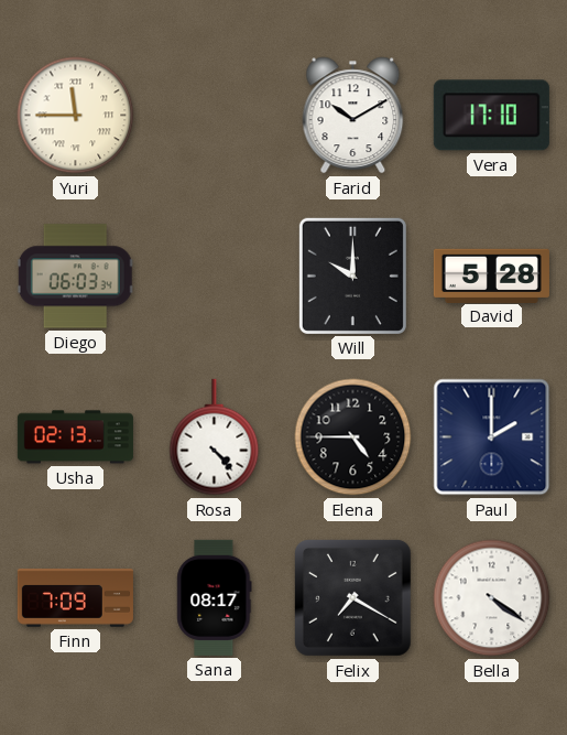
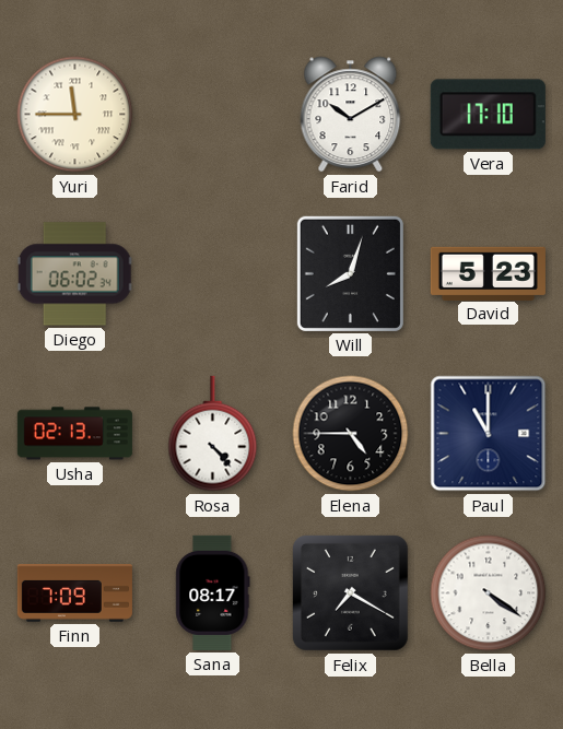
Diego: 06:03 -> 06:02 (74, 274)
Will: 10:00 -> 8:03 (350, 273)
David: 5:28 -> 5:23 (488, 273)
Paul: 2:00 -> 11:00 (489, 434)
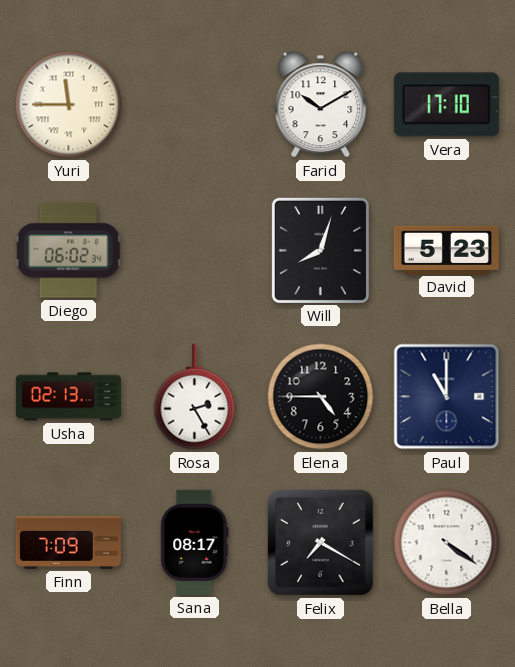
Rosa: 4:23 -> 2:25 (195, 397)
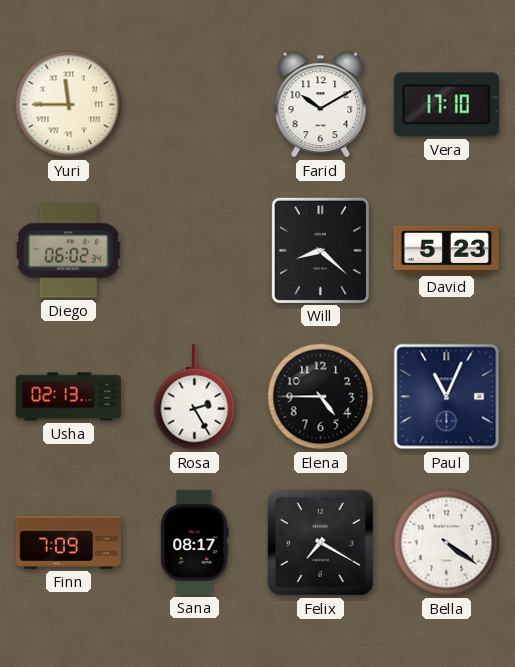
Will: 8:03 -> 8:22 (320, 250)
Paul: 11:00 -> 11:04 (447, 397)
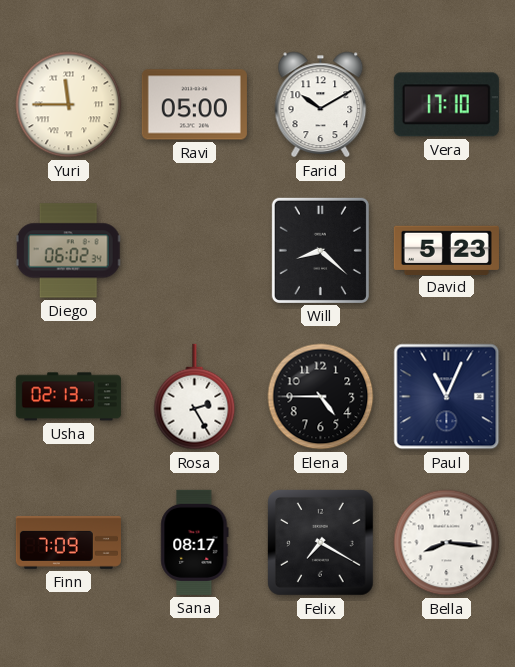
Ravi: none -> 05:00 (194, 105)
Bella: 4:21 -> 8:16 (447, 543)
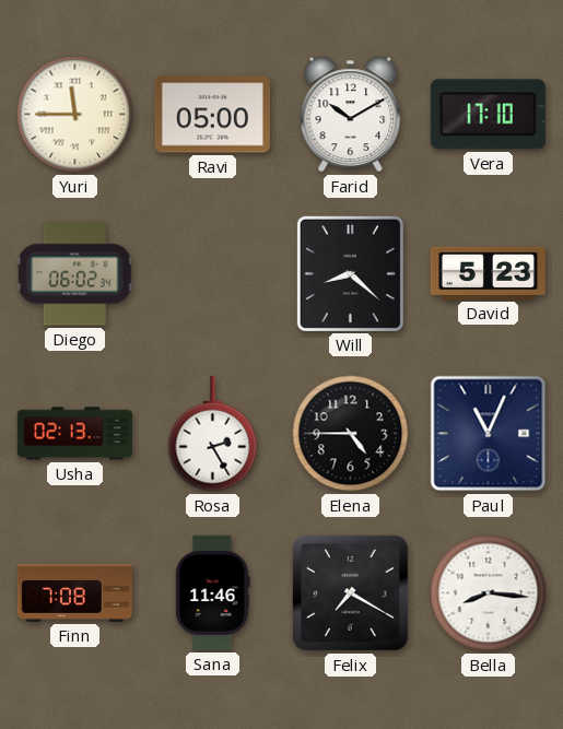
Finn: 7:09 -> 7:08 (74, 592)
Sana: 08:17 -> 11:46 (213, 592)
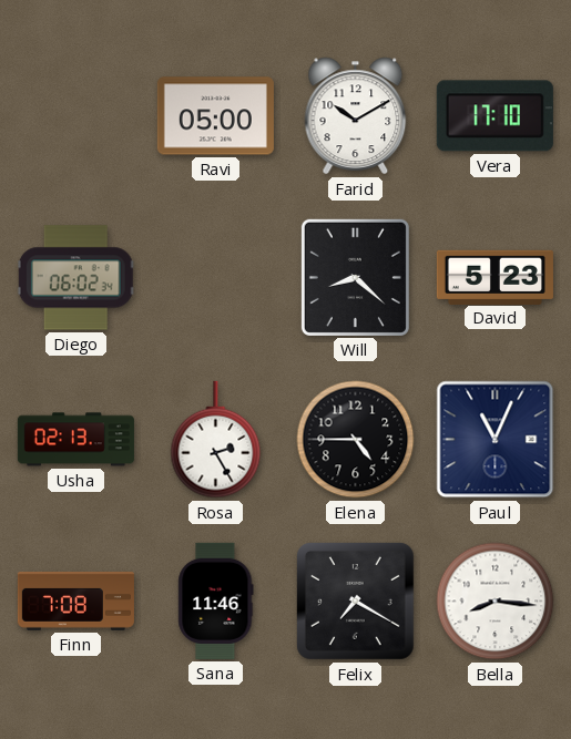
Yuri: 11:45 -> none (75, 115)
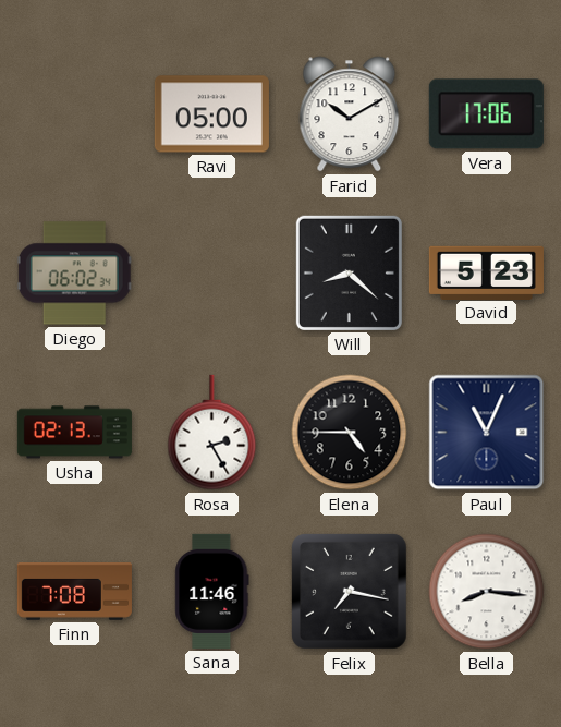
Vera: 17:10 -> 17:06 (486, 114)
Felix: 7:20 -> 7:17 (350, 592)
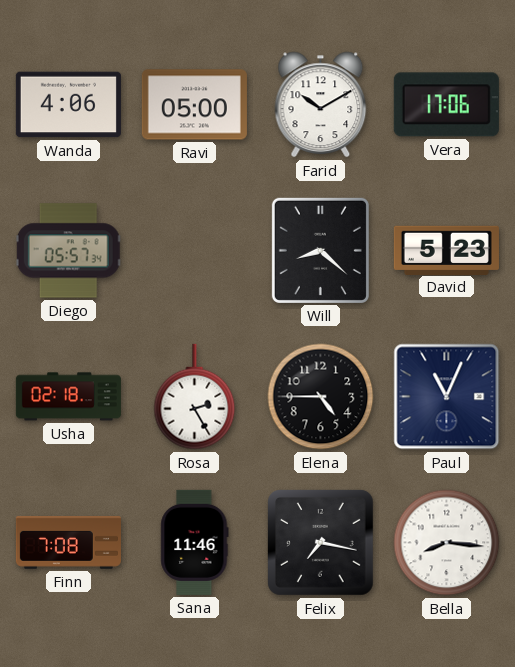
Wanda: none -> 4:06 (68, 105)
Diego: 06:02 -> 05:57 (68, 251)
Usha: 02:13 -> 02:18 (68, 397)
